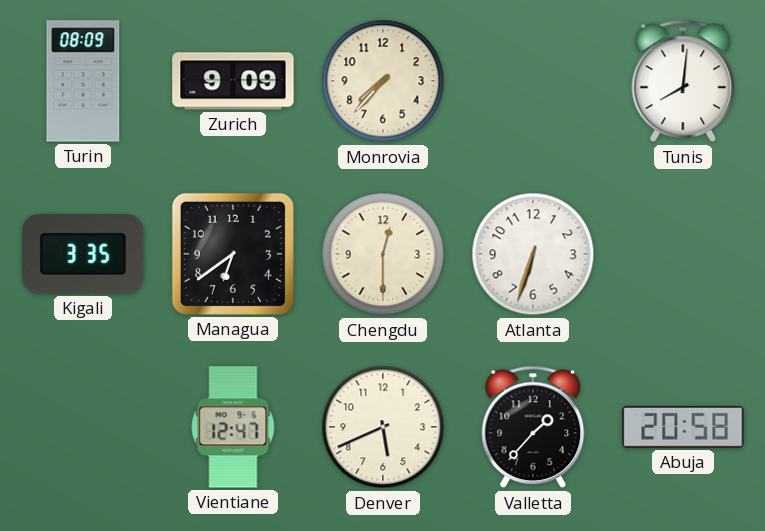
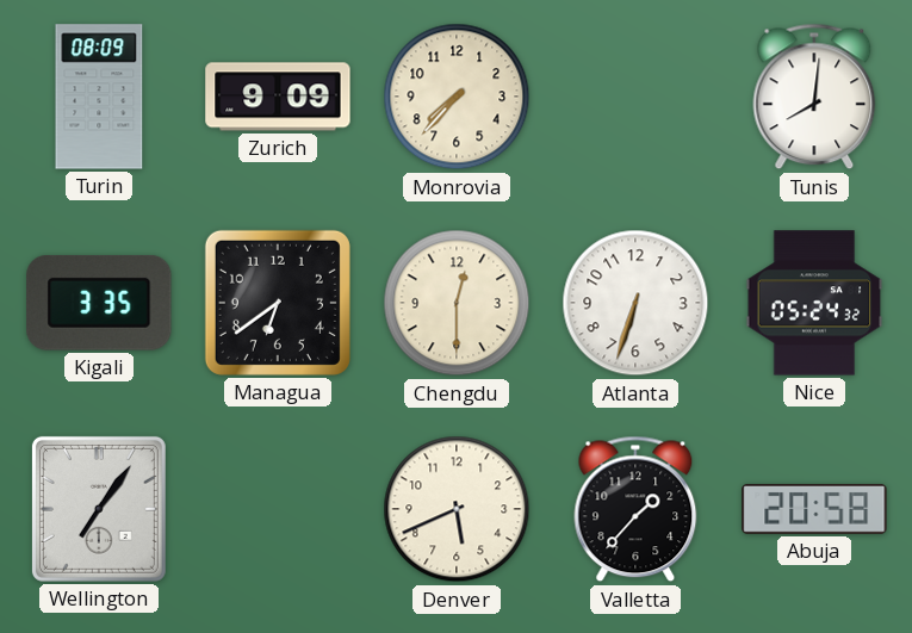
Nice: none -> 05:24 (814, 303)
Wellington: none -> 7:06 (99, 509)
Vientiane: 12:47 -> none (233, 427)
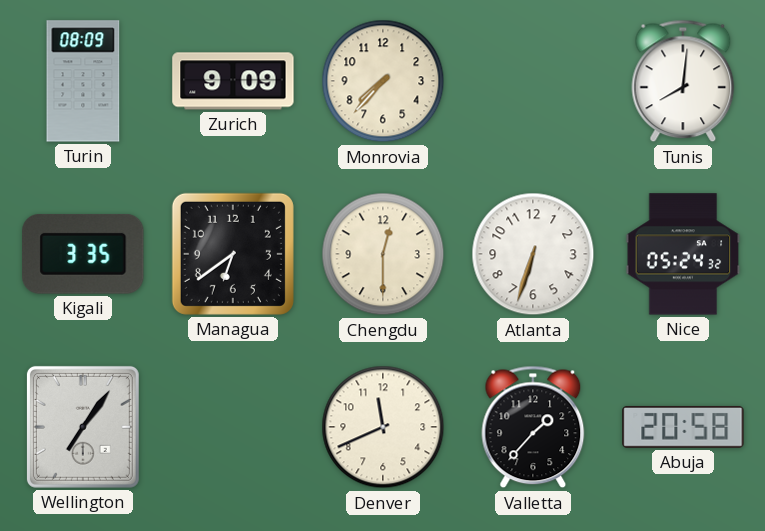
Denver: 5:41 -> 11:41 (383, 427)
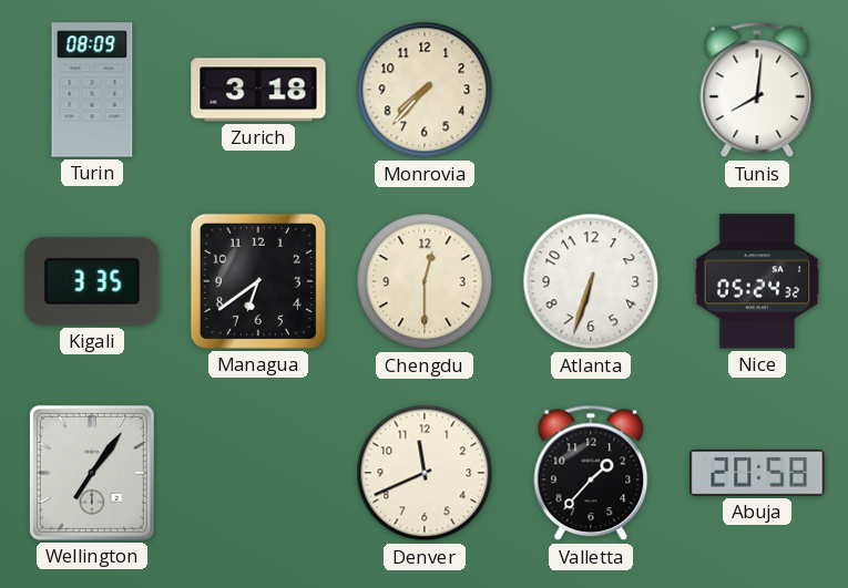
Zurich: 9:09 -> 3:18 (258, 90)
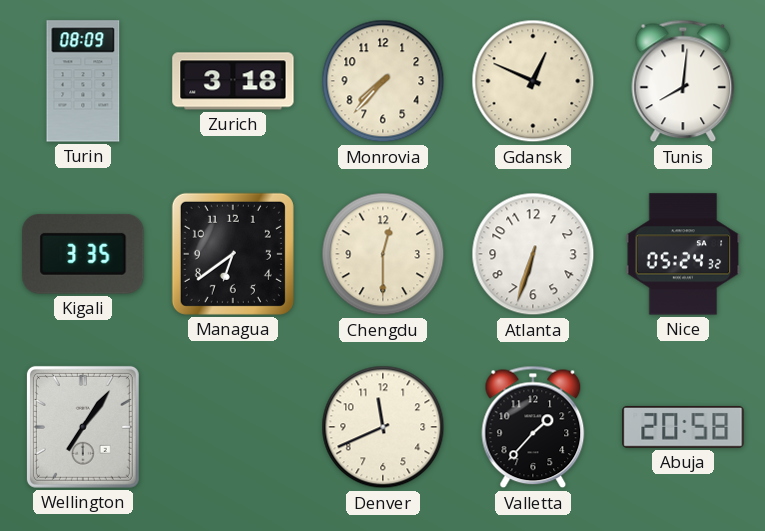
Gdansk: none -> 12:49 (533, 81)
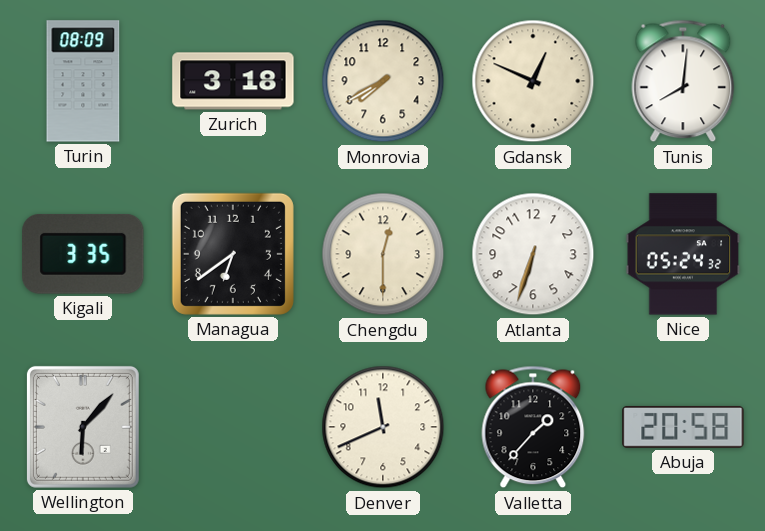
Monrovia: 7:37 -> 7:40 (383, 81)
Wellington: 7:06 -> 6:07 (83, 427)
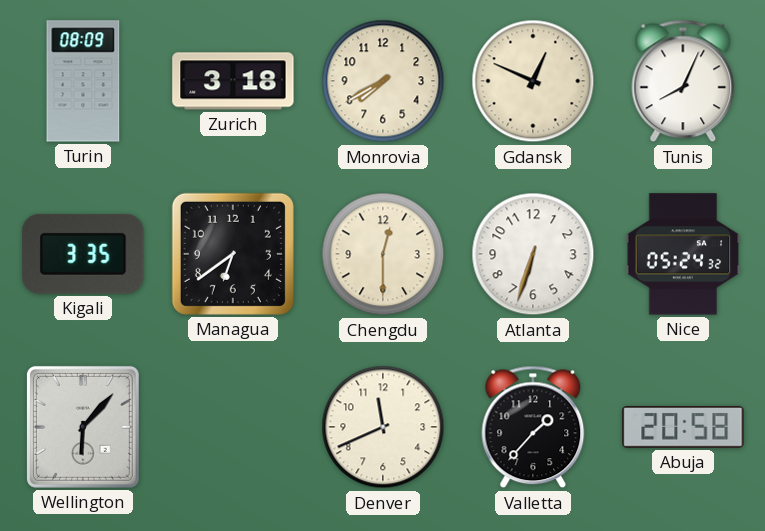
Tunis: 8:01 -> 8:04 (683, 81)
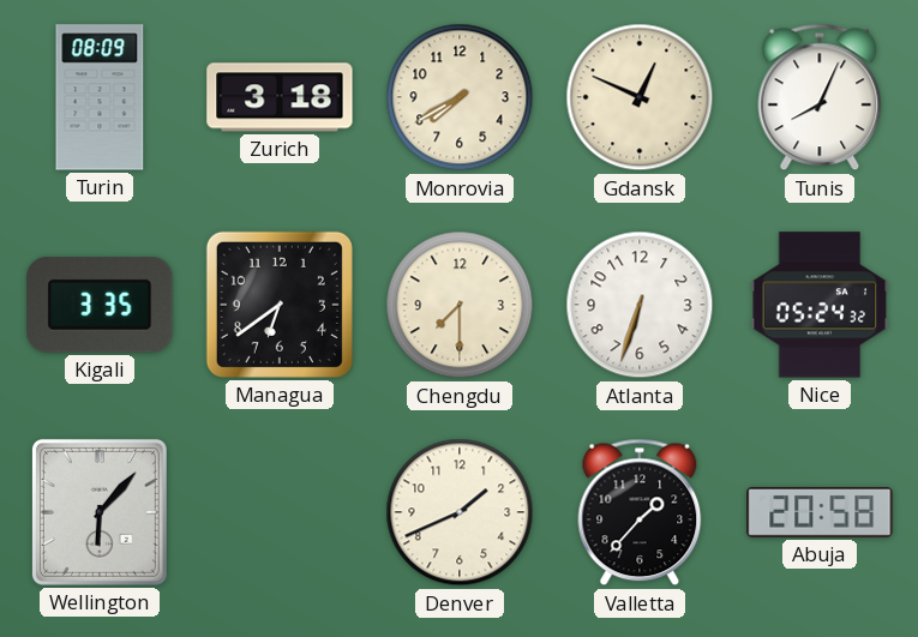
Chengdu: 12:30 -> 7:30 (460, 305)
Denver: 11:41 -> 1:41 (460, 512)
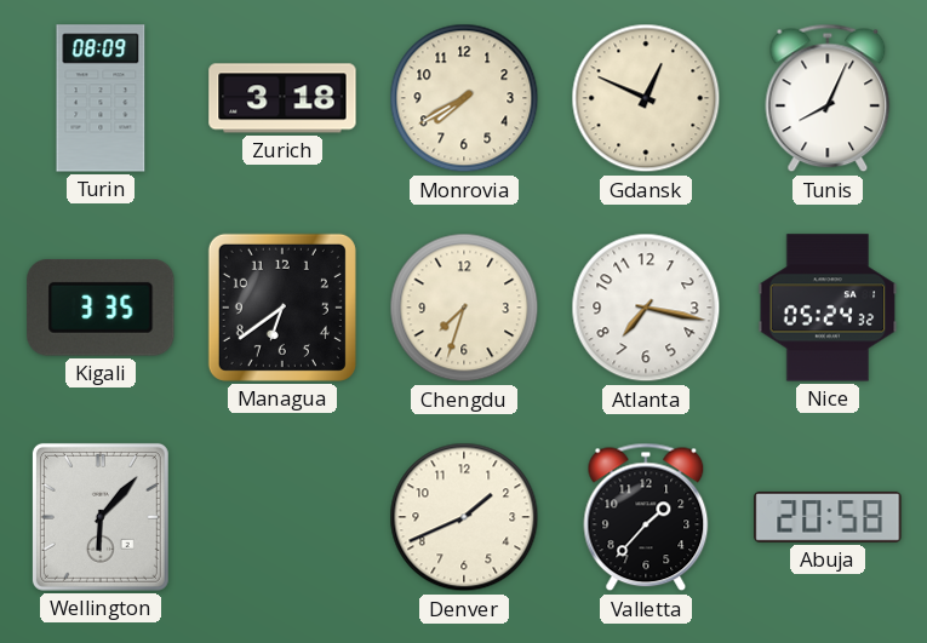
Chengdu: 7:30 -> 7:33 (464, 308)
Atlanta: 6:33 -> 7:17 (646, 308)
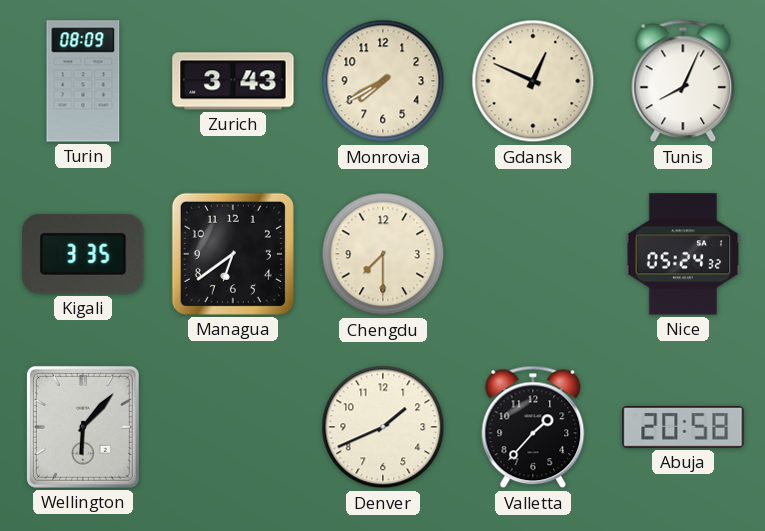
Zurich: 3:18 -> 3:43 (233, 81)
Chengdu: 7:33 -> 7:30 (383, 254)
Atlanta: 7:17 -> none (646, 308)
